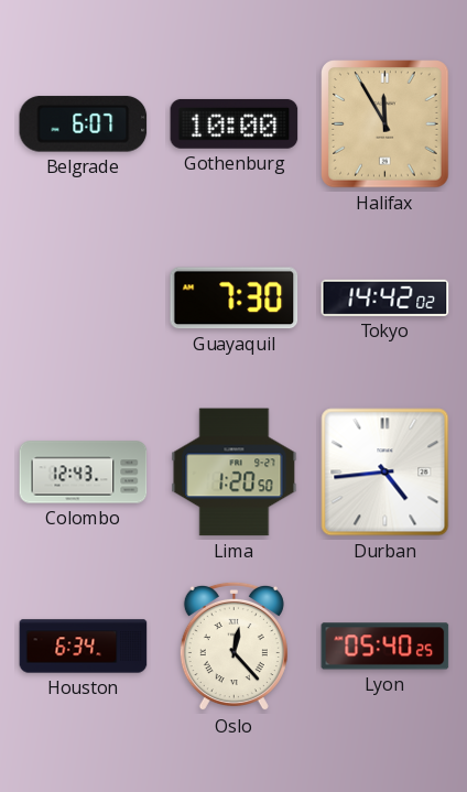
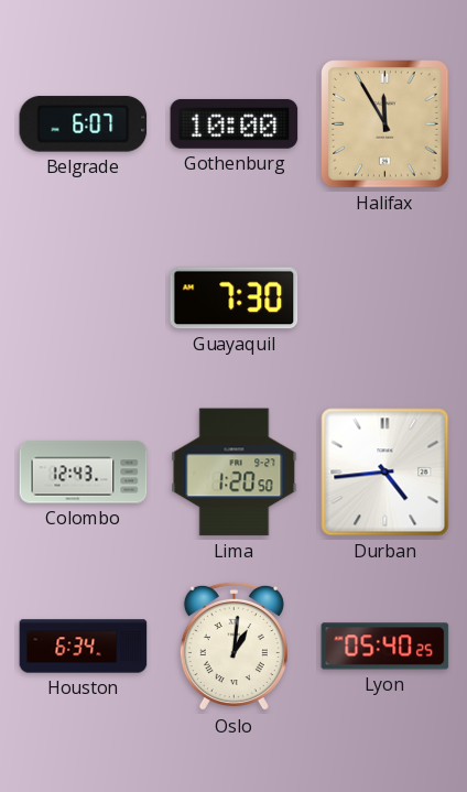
Tokyo: 14:42 -> none (385, 297)
Oslo: 12:23 -> 1:01 (233, 647)
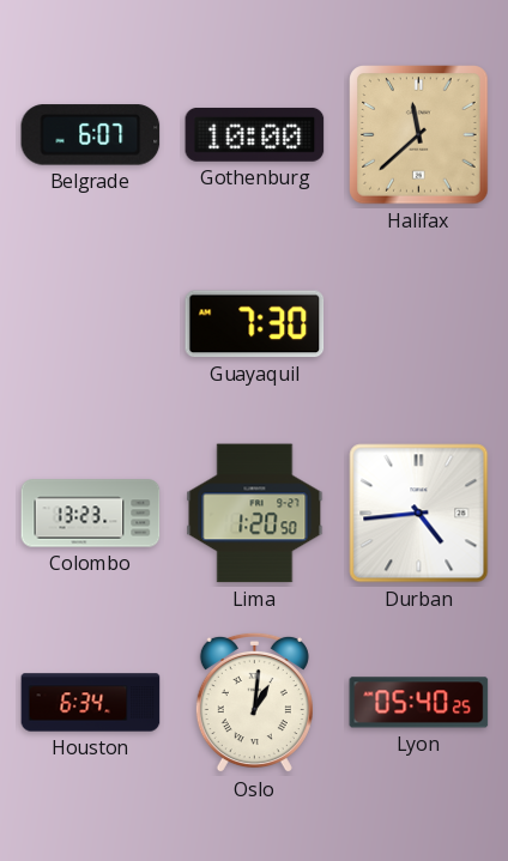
Halifax: 11:55 -> 11:38 (419, 135)
Colombo: 12:43 -> 13:23 (91, 514)
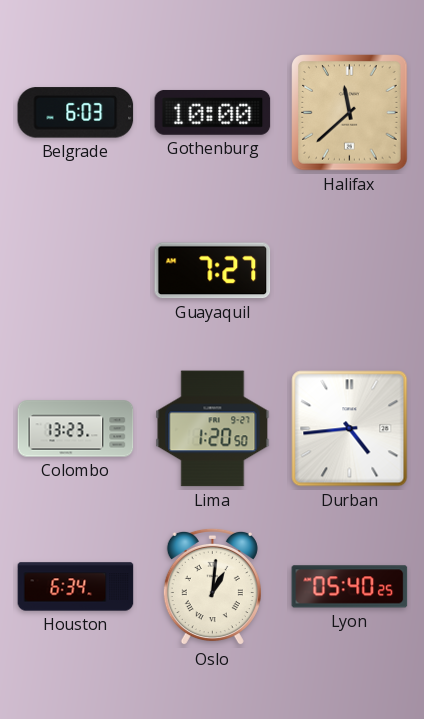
Belgrade: 6:07 -> 6:03 (76, 113)
Guayaquil: 7:30 -> 7:27 (213, 271)
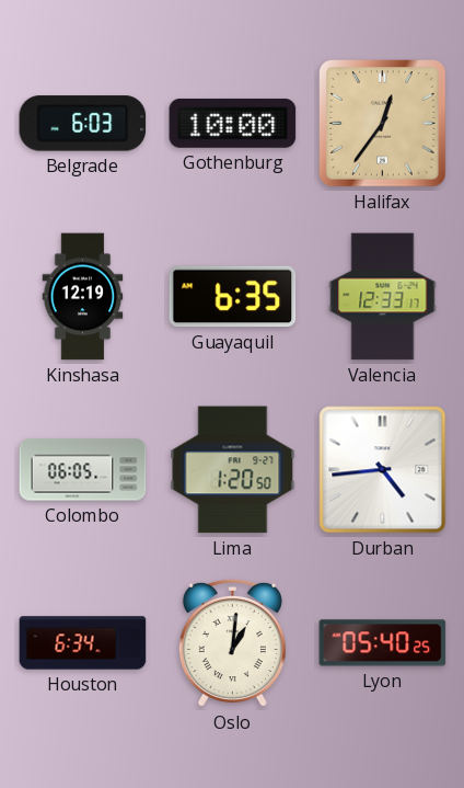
Halifax: 11:38 -> 12:36 (383, 124)
Kinshasa: none -> 12:19 (83, 297)
Guayaquil: 7:27 -> 6:35 (233, 297)
Valencia: none -> 12:33 (383, 297)
Colombo: 13:23 -> 06:05 (83, 470)
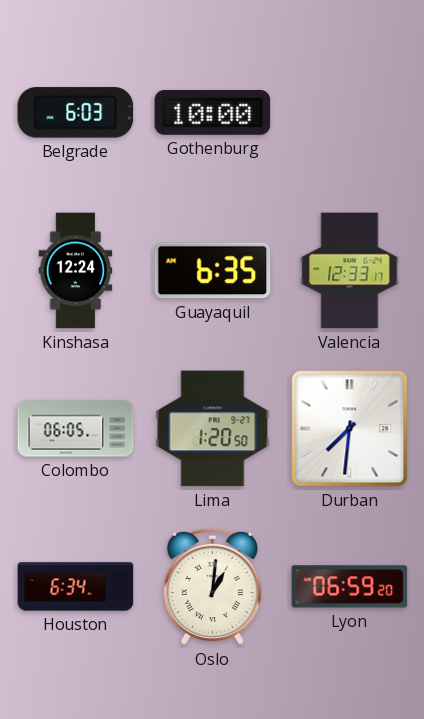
Halifax: 12:36 -> none (383, 124)
Kinshasa: 12:19 -> 12:24 (76, 271)
Durban: 4:44 -> 7:31 (350, 429)
Lyon: 05:40 -> 06:59 (350, 587)
